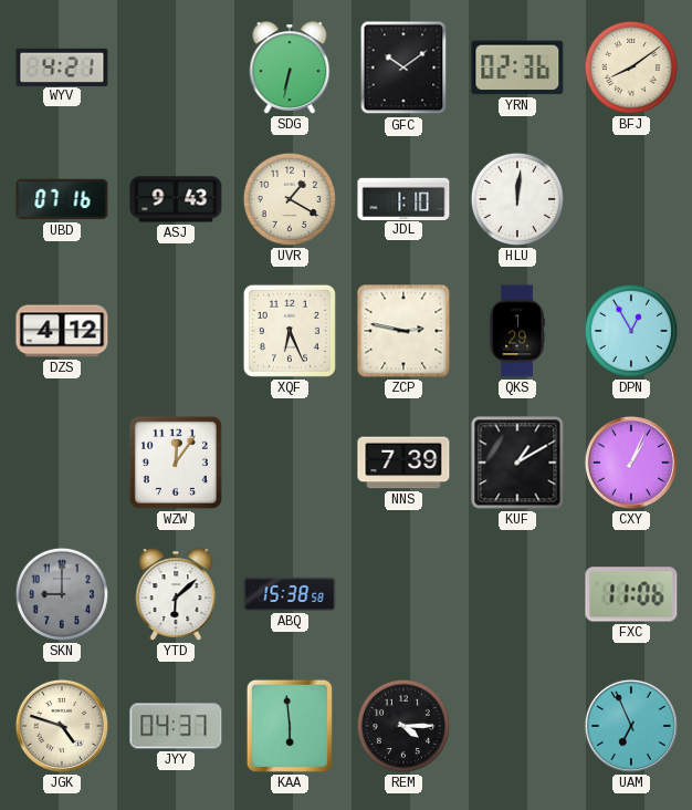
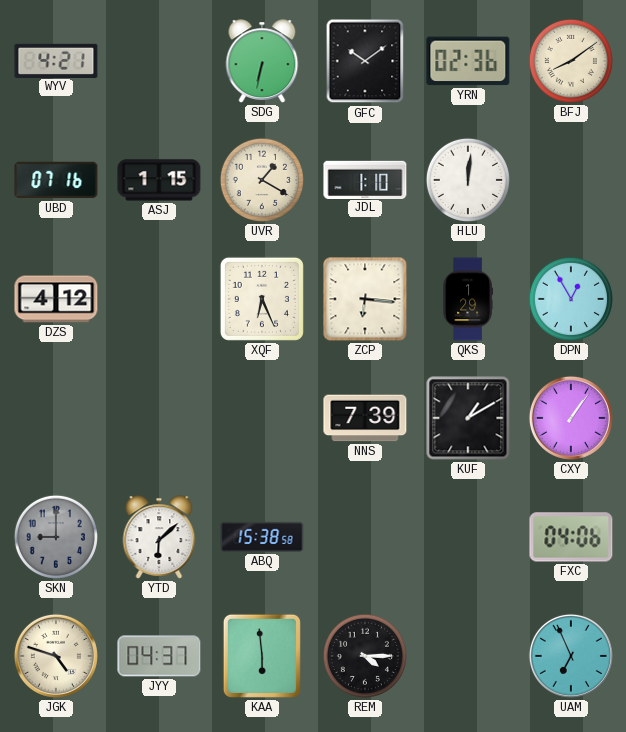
ASJ: 9:43 -> 1:15 (159, 180)
ZCP: 2:47 -> 6:16 (365, 299)
WZW: 12:06 -> none (176, 463)
CXY: 1:04 -> 1:06 (571, 418)
FXC: 11:06 -> 04:06 (571, 537)
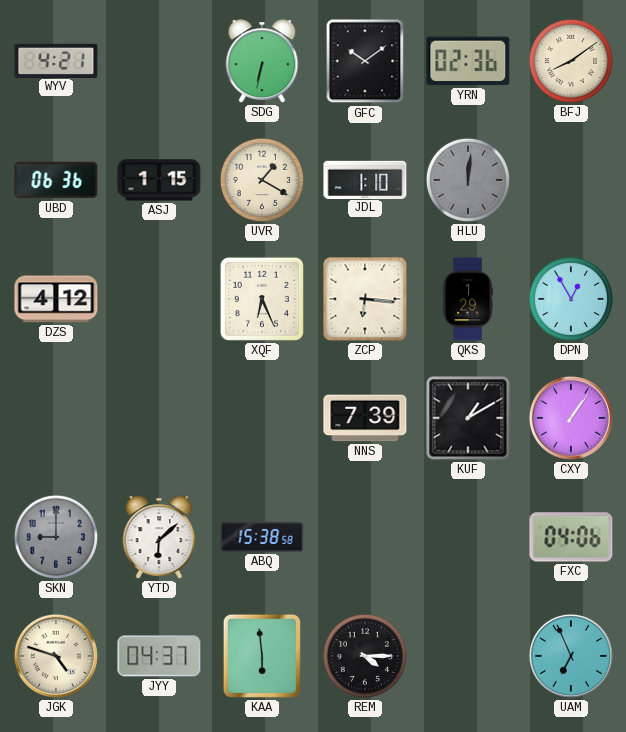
UBD: 07:16 -> 06:36 (56, 180)
HLU dial: white -> grey (468, 180)
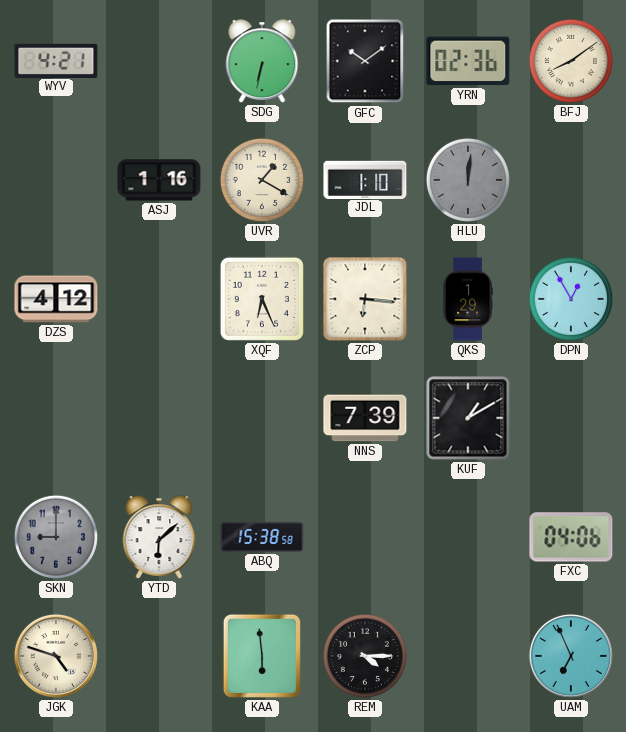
UBD: 06:36 -> none (56, 180)
ASJ: 1:15 -> 1:16 (159, 180)
CXY: 1:06 -> none (571, 418)
JYY: 04:37 -> none (159, 656)
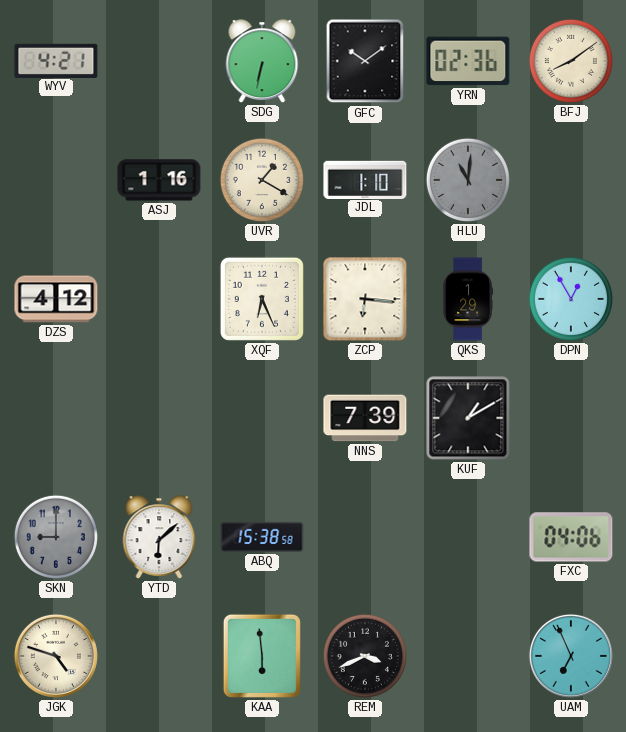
HLU: 12:01 -> 11:01 (468, 180)
REM: 4:15 -> 3:41 (365, 656)
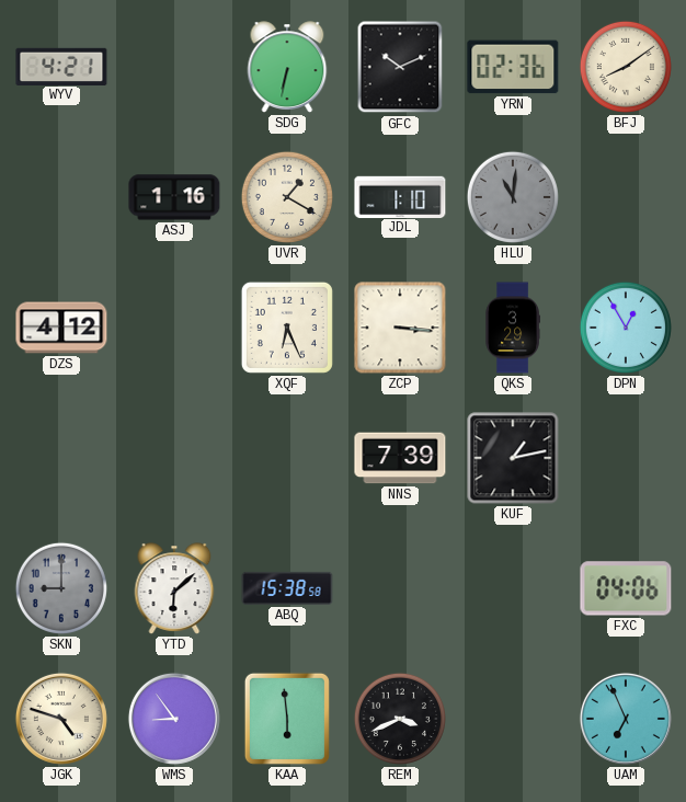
GFC: 10:09 -> 10:11 (400, 67)
ZCP: 6:16 -> 3:16 (400, 328)
QKS: 1:29 -> 3:29 (513, 328)
KUF: 1:10 -> 1:13 (513, 458)
WMS: none -> 8:54 (174, 719)
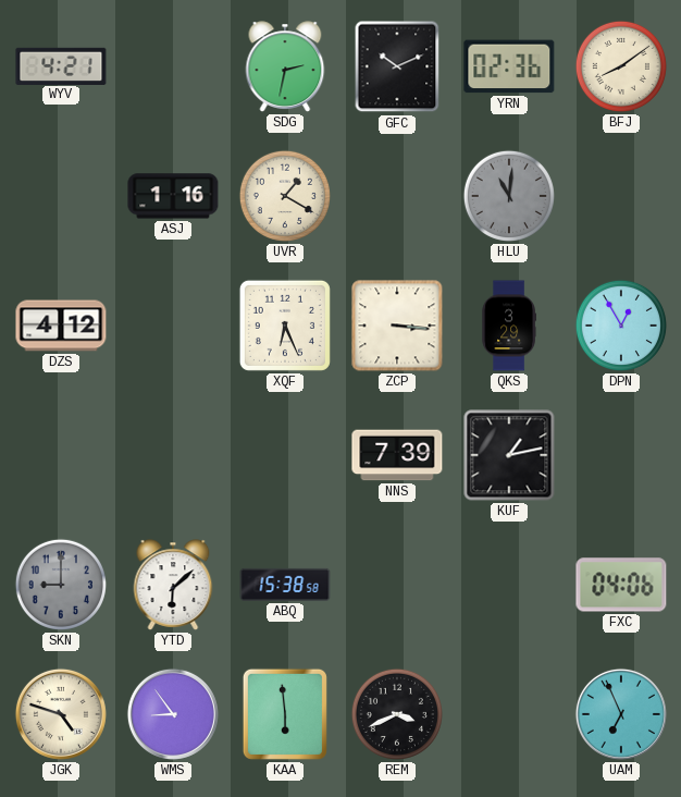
SDG: 6:32 -> 2:32 (285, 66)
JDL: 1:10 -> none (400, 196)
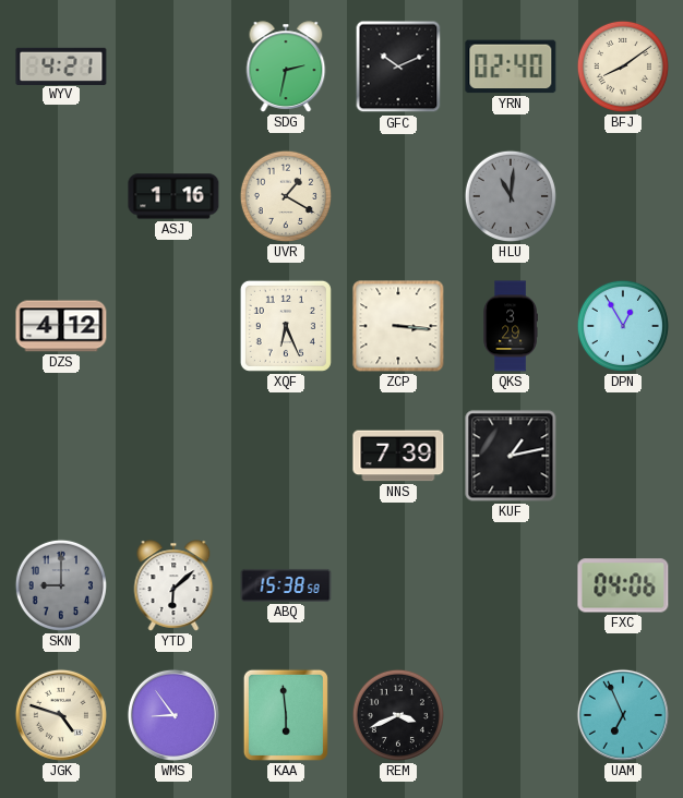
YRN: 02:36 -> 02:40 (511, 66)
